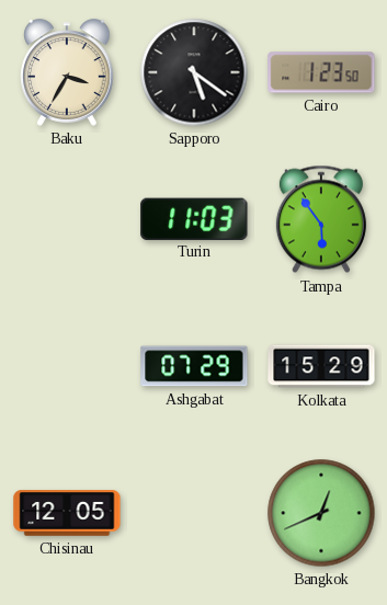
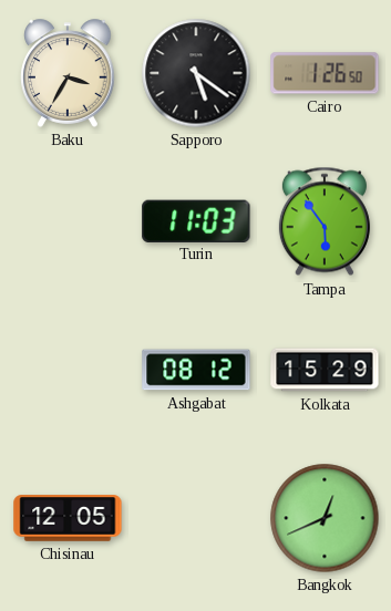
Cairo: 1:23 -> 1:26 (325, 73)
Ashgabat: 07:29 -> 08:12 (196, 370)
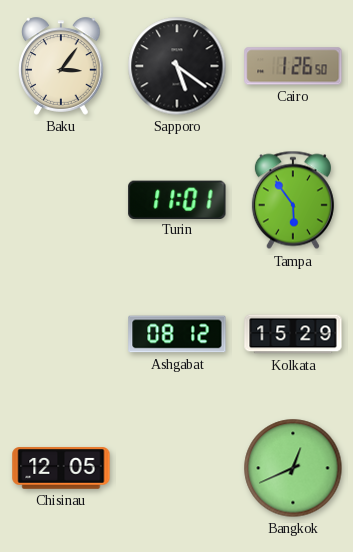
Baku: 3:35 -> 3:06 (61, 66)
Turin: 11:03 -> 11:01 (177, 199)
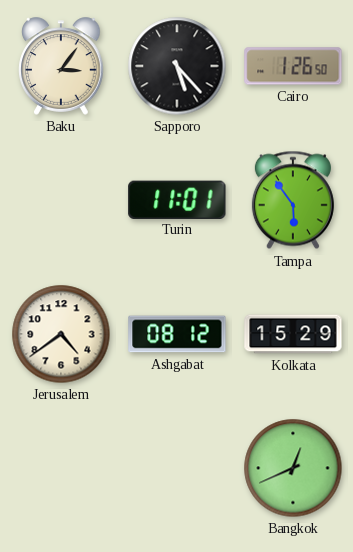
Sapporo: 5:21 -> 5:23 (177, 66)
Jerusalem: none -> 4:39 (61, 334)
Chisinau: 12:05 -> none (61, 468)
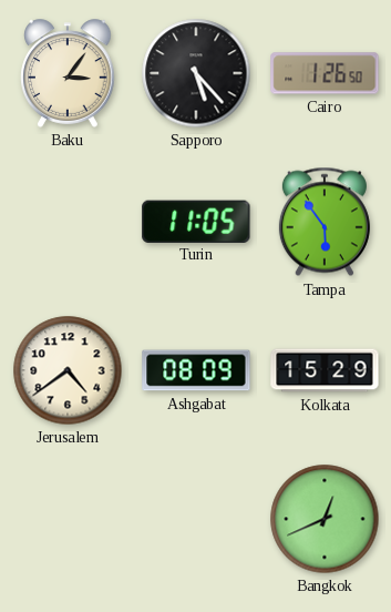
Turin: 11:01 -> 11:05 (196, 221)
Ashgabat: 08:12 -> 08:09 (196, 370)
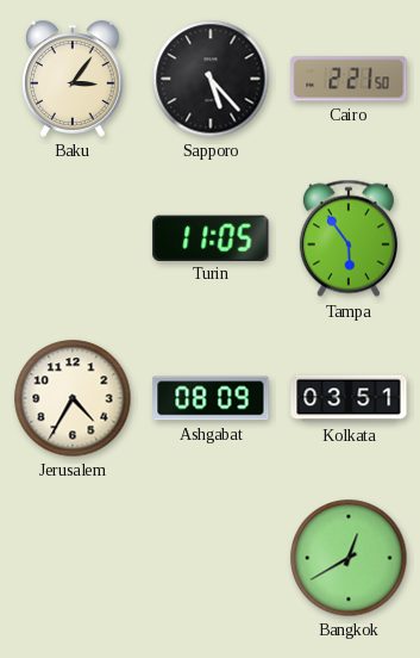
Cairo: 1:26 -> 2:21 (349, 79)
Jerusalem: 4:39 -> 4:35 (73, 398)
Kolkata: 15:29 -> 03:51 (349, 398)
Bangkok: 12:41 -> 12:40 (349, 558)
